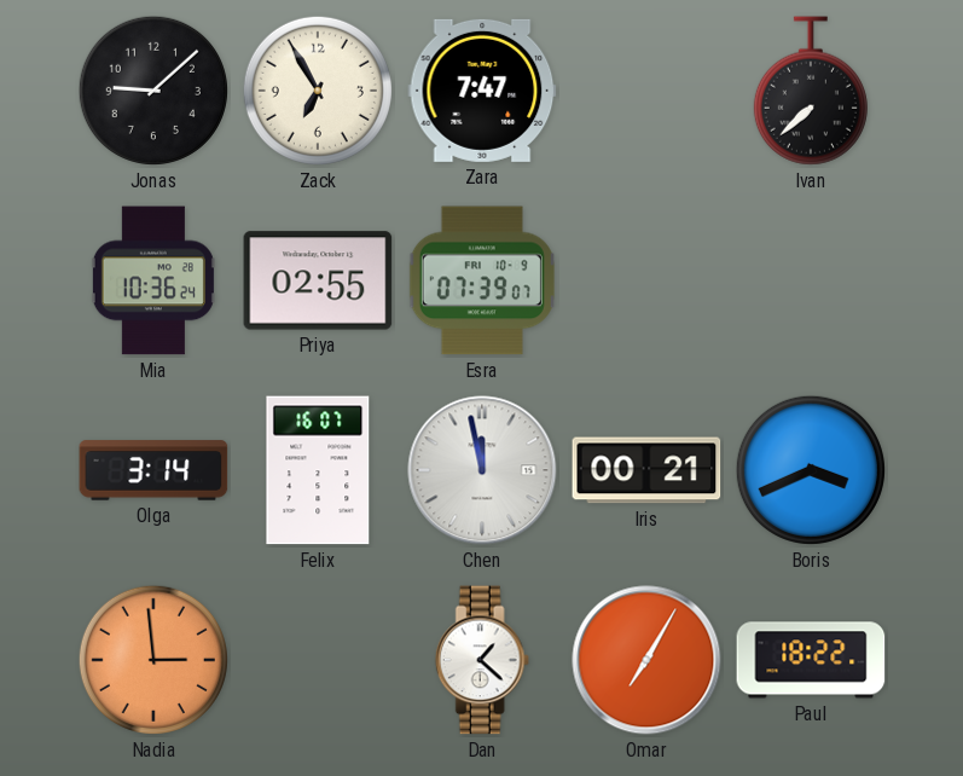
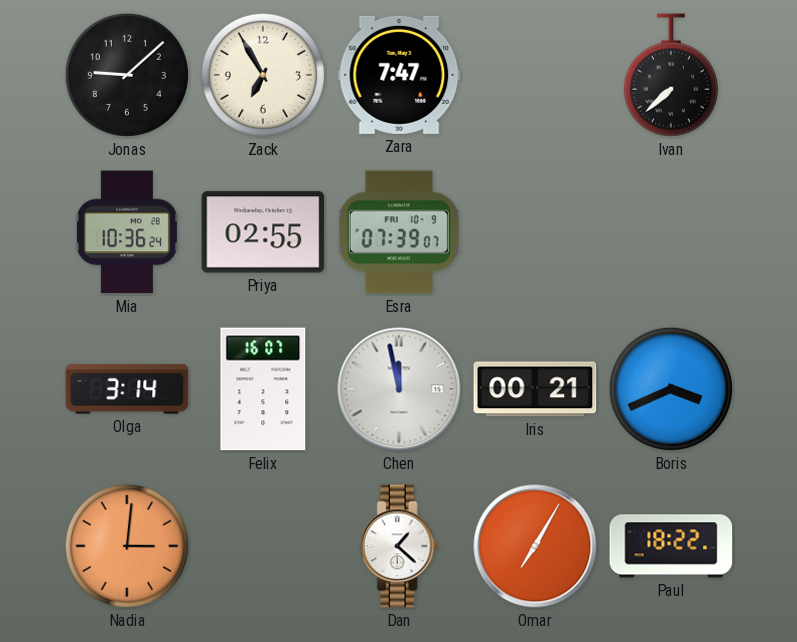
Nadia: 2:59 -> 3:01 (127, 546)
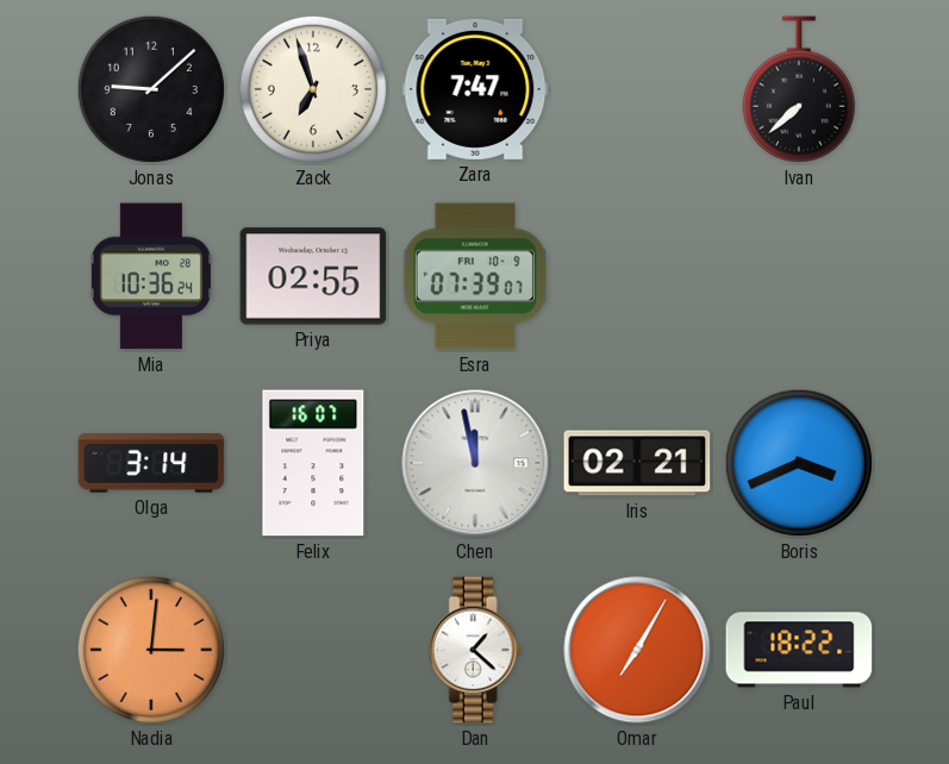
Zack: 6:55 -> 6:57 (313, 89)
Iris: 00:21 -> 02:21 (637, 463)
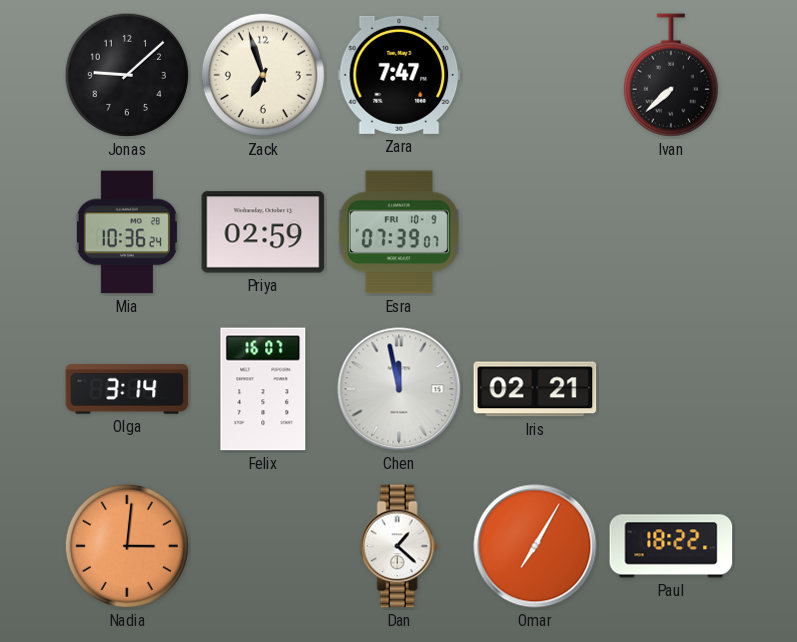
Priya: 02:55 -> 02:59 (263, 232)
Boris: 3:41 -> none (799, 463)
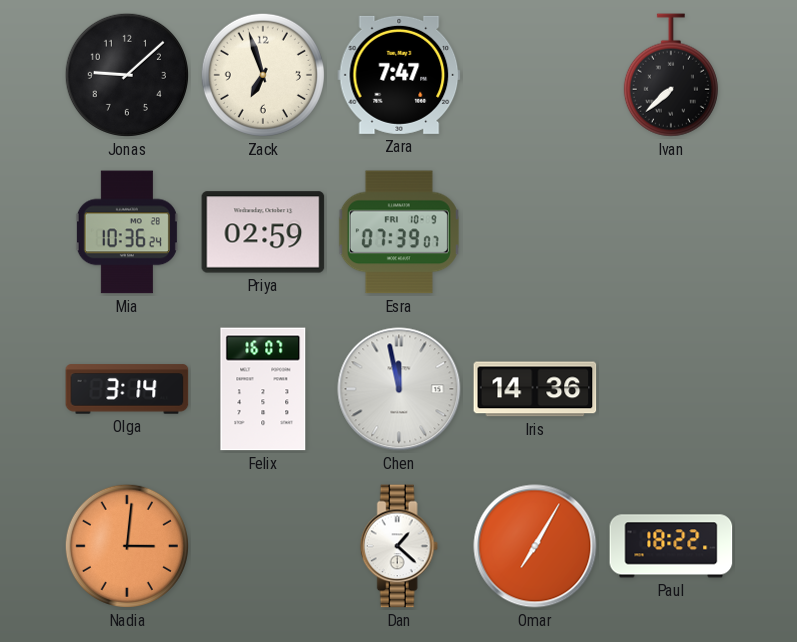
Iris: 02:21 -> 14:36 (535, 389)
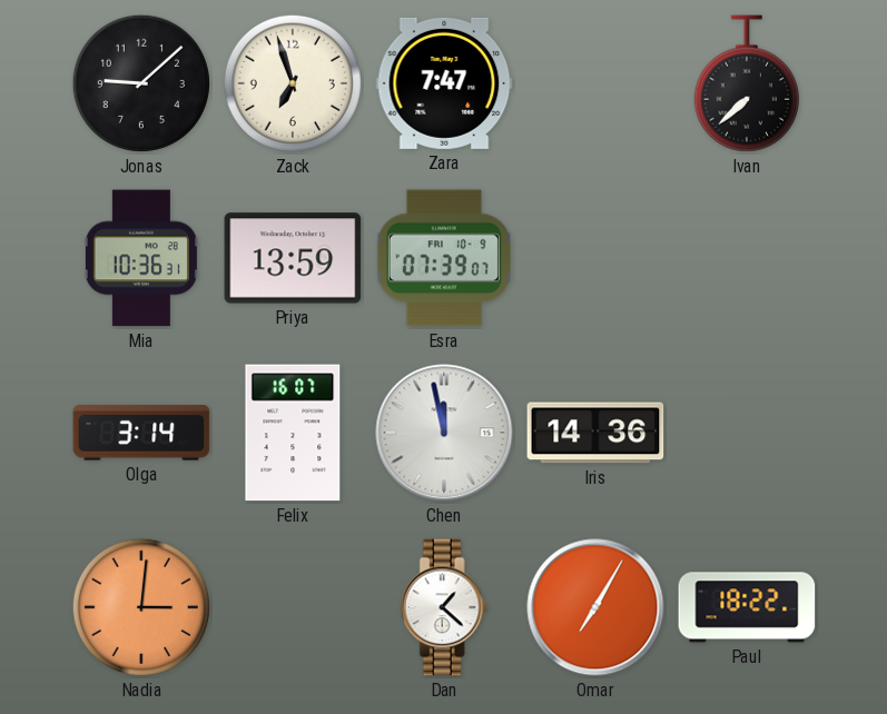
Mia: 10:36:24 -> 10:36:31 (141, 258)
Priya: 02:59 -> 13:59 (293, 258)
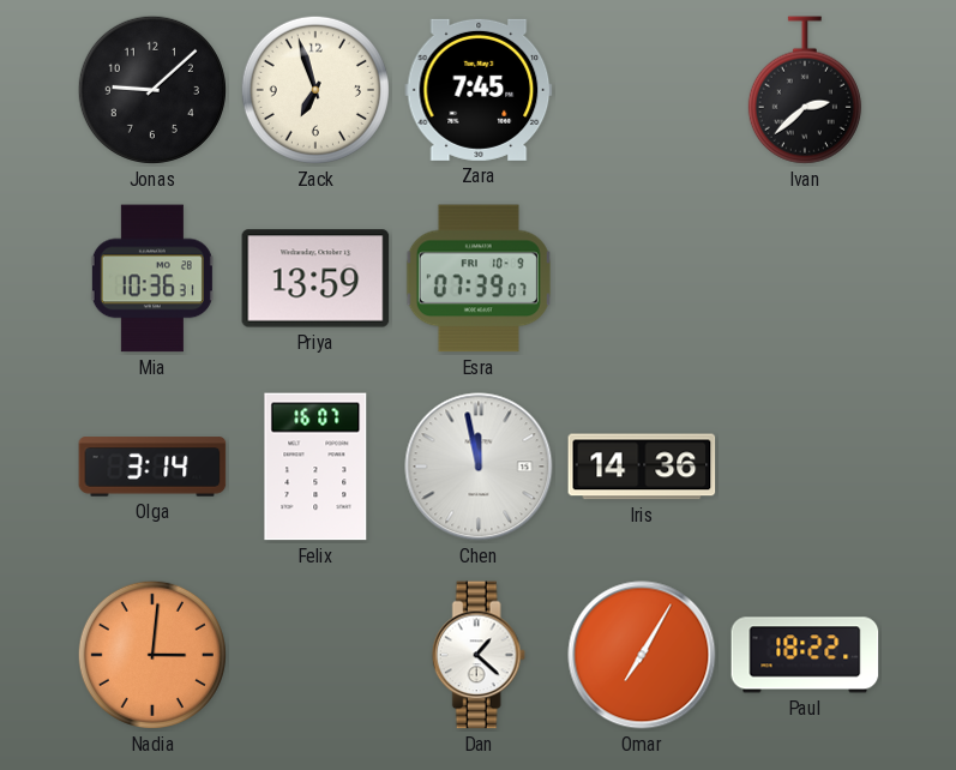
Zara: 7:47 -> 7:45 (479, 90)
Ivan: 7:38 -> 2:38 (805, 90)
